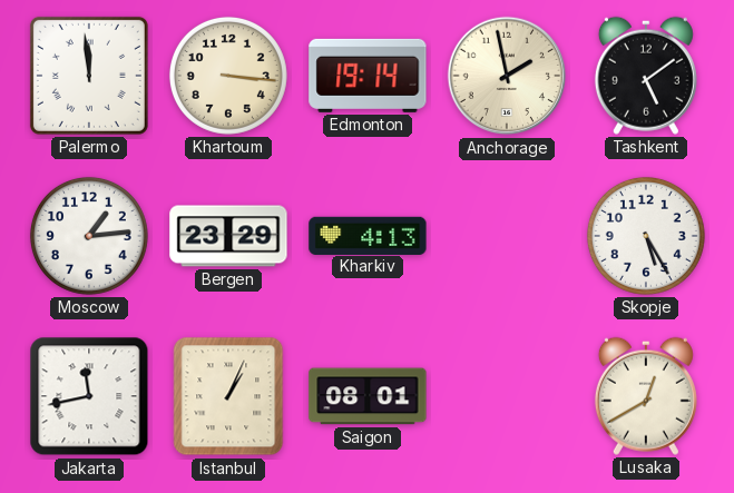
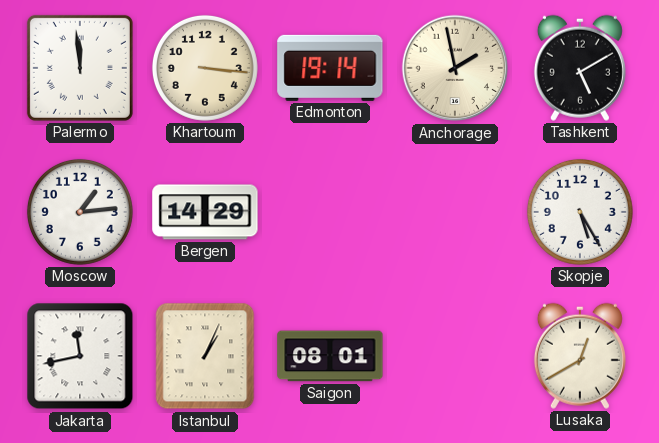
Tashkent: 5:09 -> 5:10 (580, 68)
Bergen: 23:29 -> 14:29 (205, 212)
Kharkiv: 4:13 -> none (368, 235)
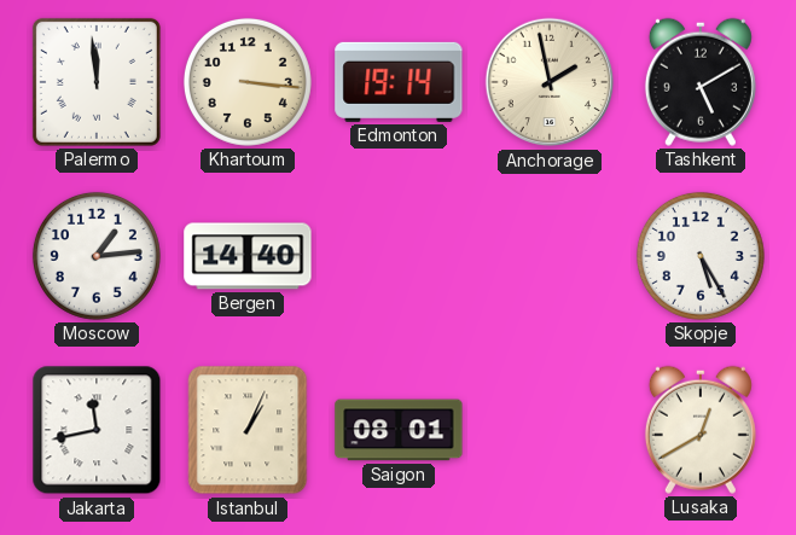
Bergen: 14:29 -> 14:40 (248, 256)
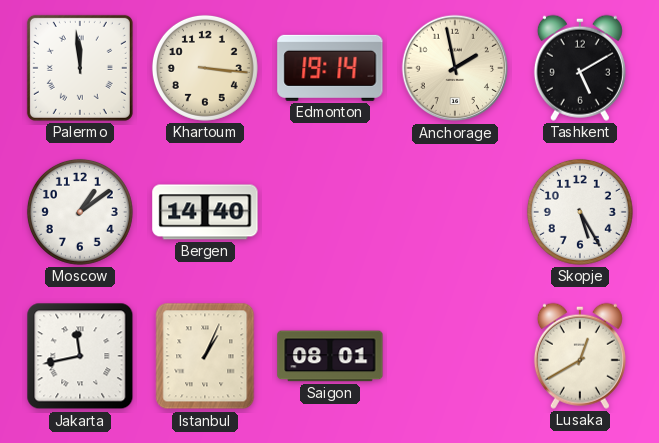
Moscow: 1:14 -> 1:09 (80, 212)
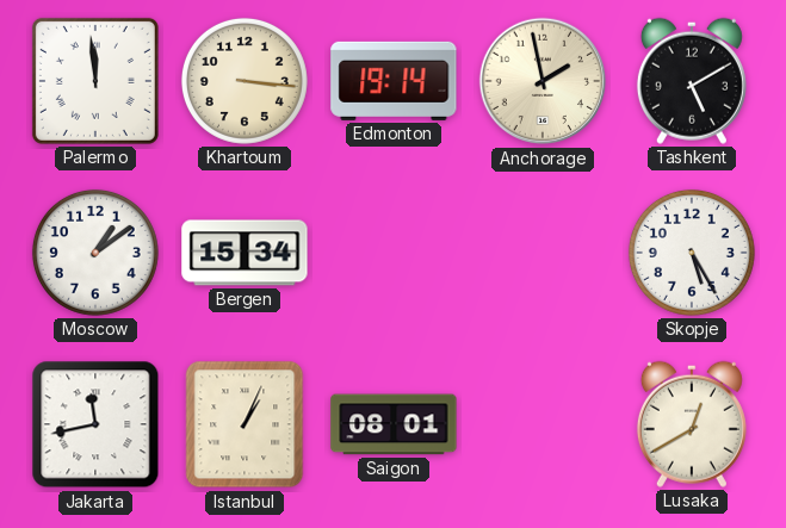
Bergen: 14:40 -> 15:34 (245, 253)
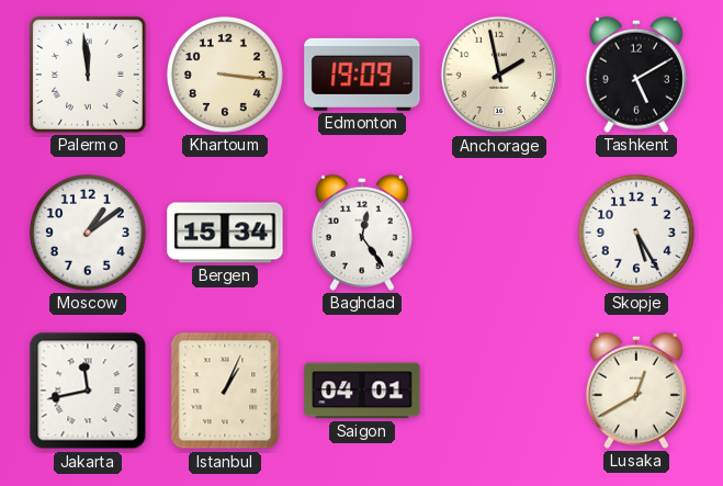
Edmonton: 19:14 -> 19:09 (362, 75)
Baghdad: none -> 12:24 (362, 233)
Saigon: 08:01 -> 04:01 (362, 391)
